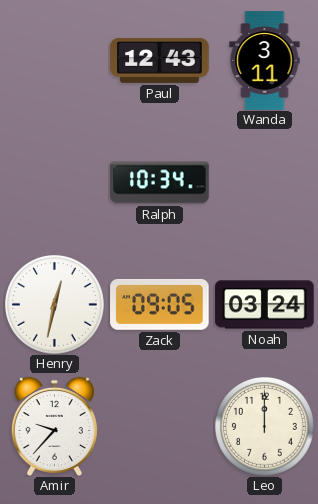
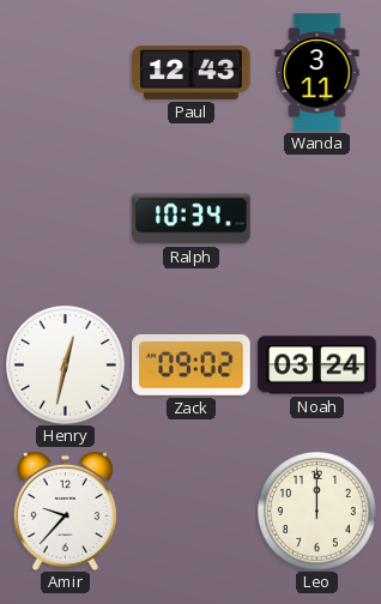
Zack: 09:05 -> 09:02 (192, 364)
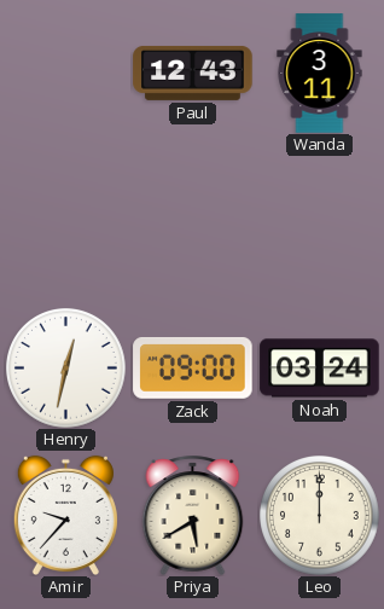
Ralph: 10:34 -> none (192, 219)
Zack: 09:02 -> 09:00 (193, 367)
Priya: none -> 5:40 (193, 515)
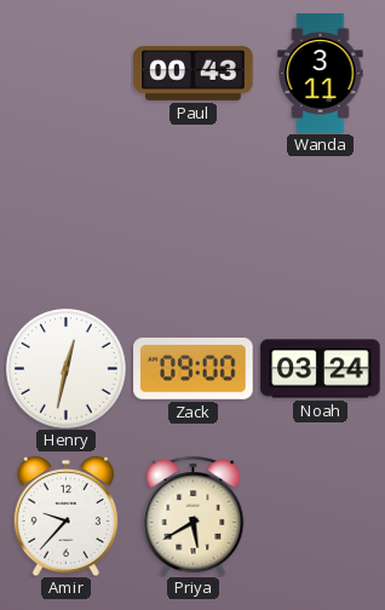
Paul: 12:43 -> 00:43 (194, 73)
Leo: 12:00 -> none (320, 516)
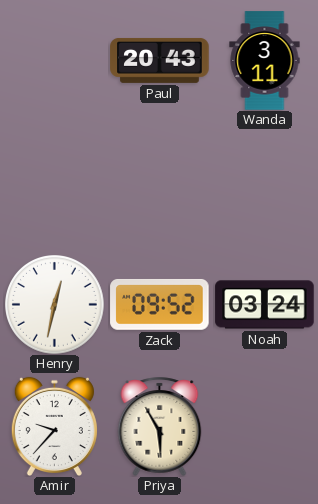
Paul: 00:43 -> 20:43 (160, 60)
Zack: 09:00 -> 09:52 (160, 304)
Priya: 5:40 -> 5:55 (160, 426)
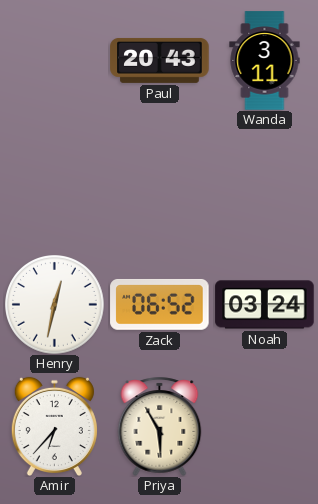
Zack: 09:52 -> 06:52 (160, 304)
Amir: 9:37 -> 6:37 (54, 426)
